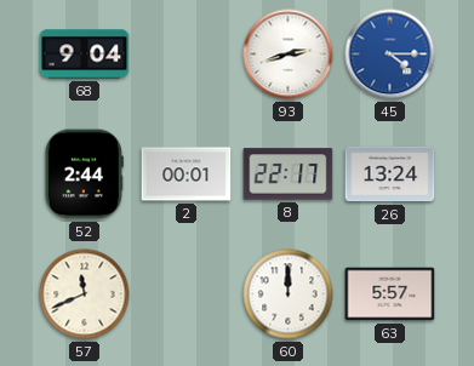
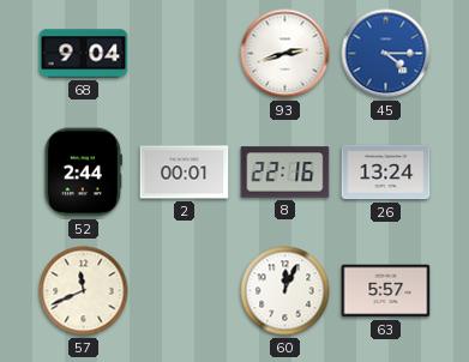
8: 22:17 -> 22:16 (285, 173)
60: 12:00 -> 12:04 (285, 291)
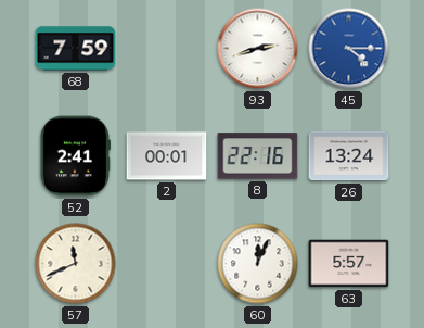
68: 9:04 -> 7:59 (76, 49)
52: 2:44 -> 2:41 (75, 156)
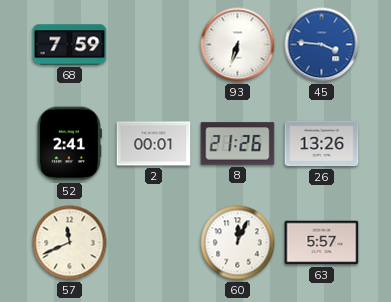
93: 2:42 -> 6:33 (238, 45)
45: 4:15 -> 3:46 (322, 45)
8: 22:16 -> 21:26 (238, 144)
26: 13:24 -> 13:26 (322, 144)
